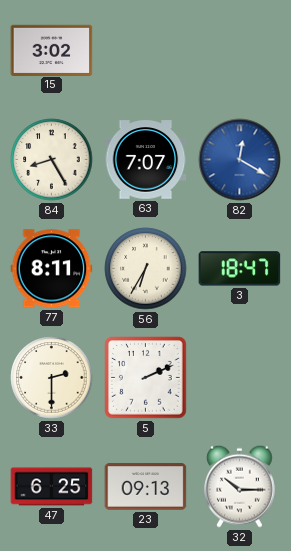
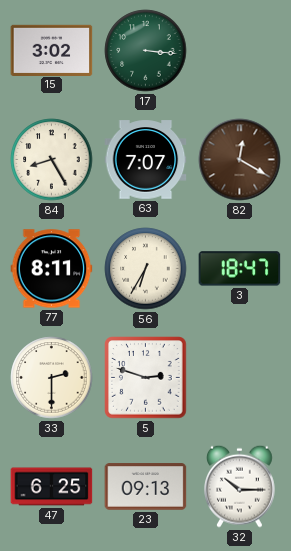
17: none -> 3:16 (146, 51)
82 dial: blue -> brown (240, 160)
5: 2:11 -> 2:48 (146, 378)
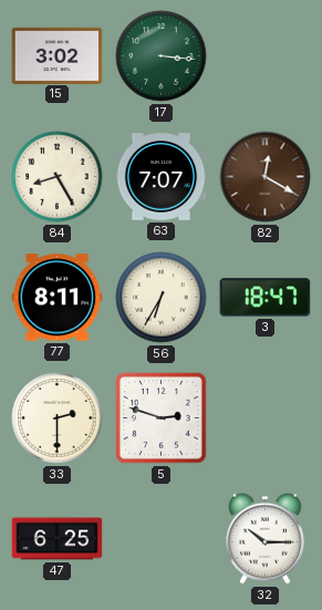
23: 09:13 -> none (146, 487)
